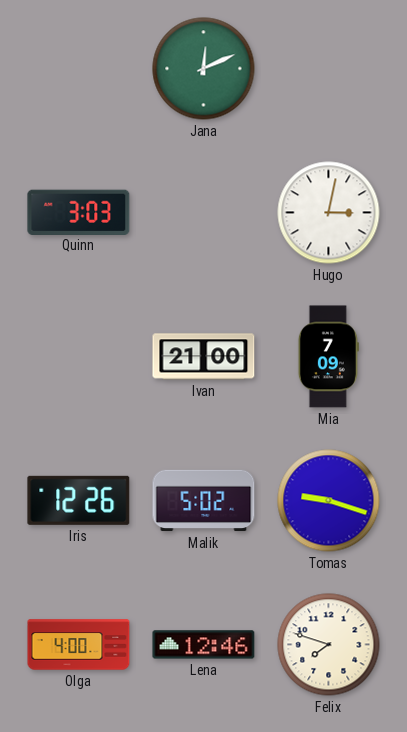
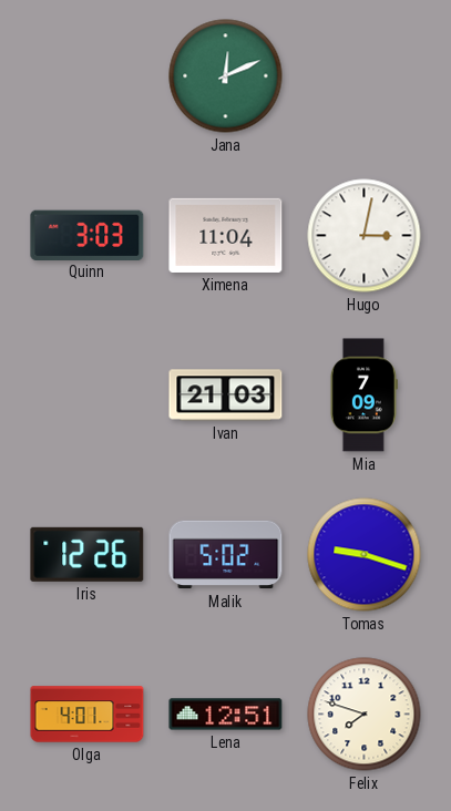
Ximena: none -> 11:04 (226, 235)
Ivan: 21:00 -> 21:03 (226, 396)
Olga: 4:00 -> 4:01 (88, 715)
Lena: 12:46 -> 12:51 (226, 715)
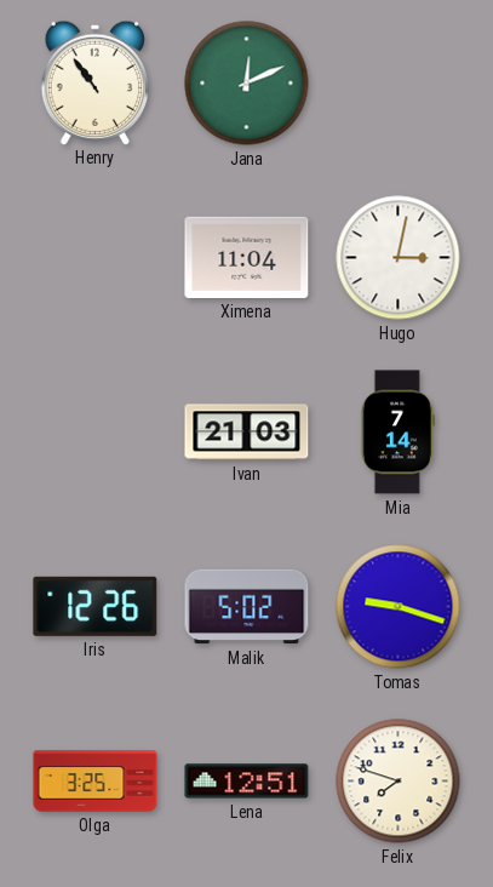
Henry: none -> 10:54 (94, 82)
Quinn: 3:03 -> none (88, 235)
Mia: 7:09 -> 7:14 (397, 433)
Olga: 4:01 -> 3:25 (96, 782)
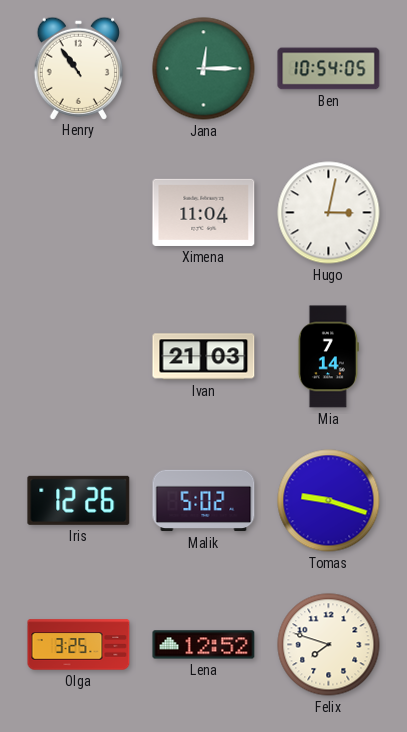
Jana: 12:11 -> 12:15 (204, 69)
Ben: none -> 10:54 (329, 69)
Lena: 12:51 -> 12:52 (204, 645)
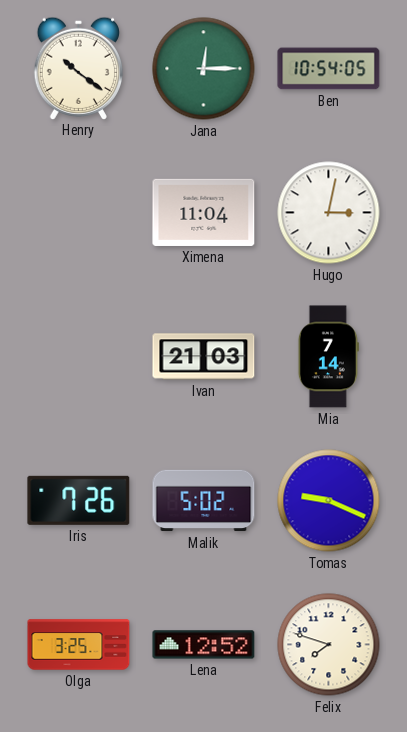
Henry: 10:54 -> 10:21 (78, 68)
Iris: 12:26 -> 7:26 (79, 500)
Tomas: 9:18 -> 9:19 (329, 501)
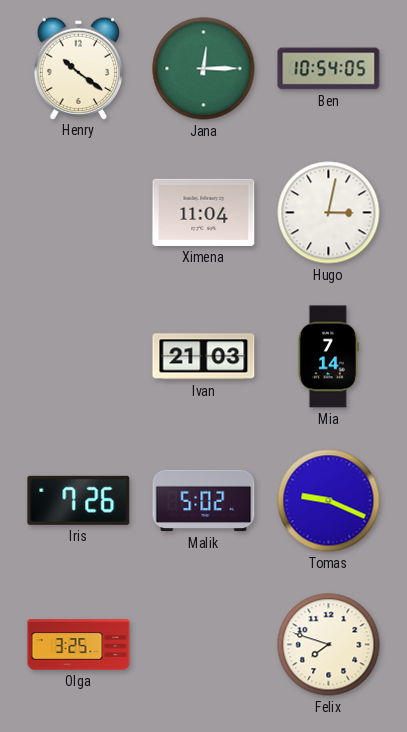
Lena: 12:52 -> none (204, 645)
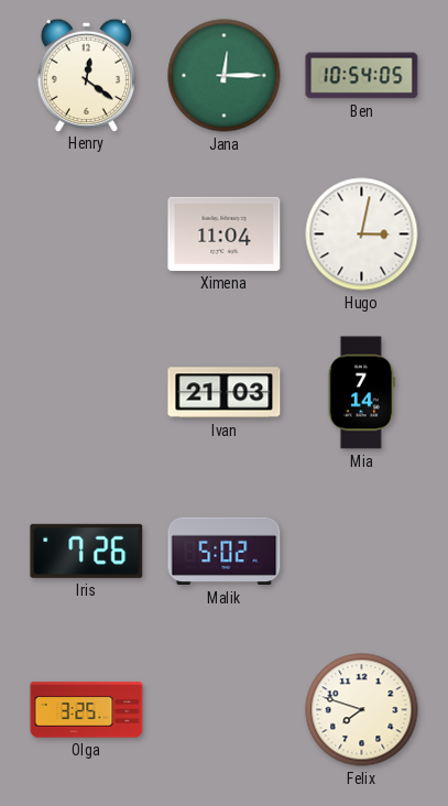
Henry: 10:21 -> 12:21 (86, 75)
Tomas: 9:19 -> none (329, 501)
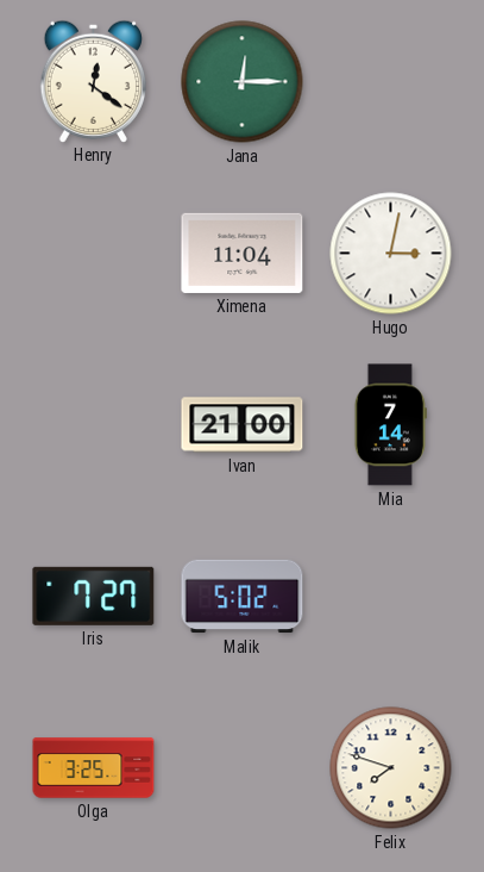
Ben: 10:54 -> none (362, 76)
Ivan: 21:03 -> 21:00 (243, 425)
Iris: 7:26 -> 7:27 (94, 596)
